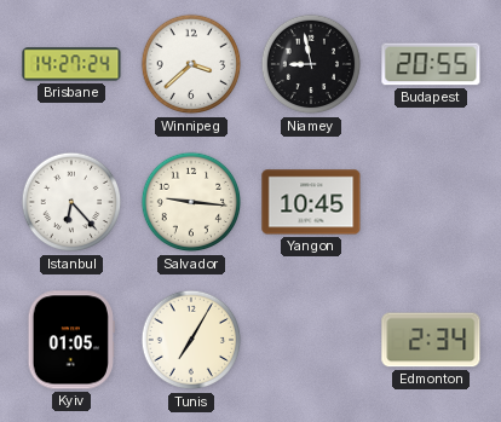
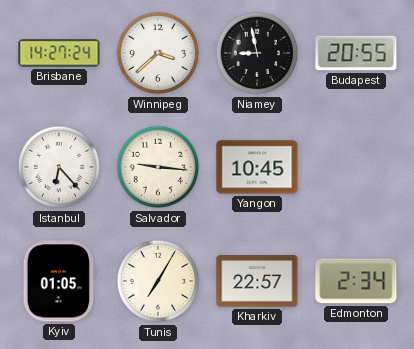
Kharkiv: none -> 22:57 (257, 281)
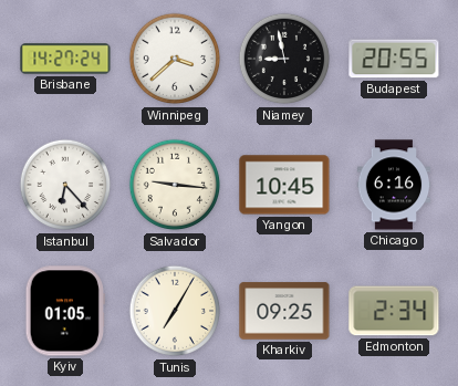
Chicago: none -> 6:16 (394, 185)
Kharkiv: 22:57 -> 09:25 (284, 311)
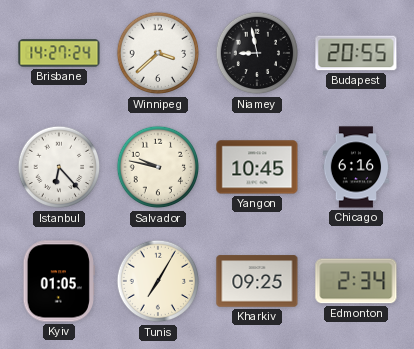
Salvador: 9:16 -> 9:47 (158, 167)
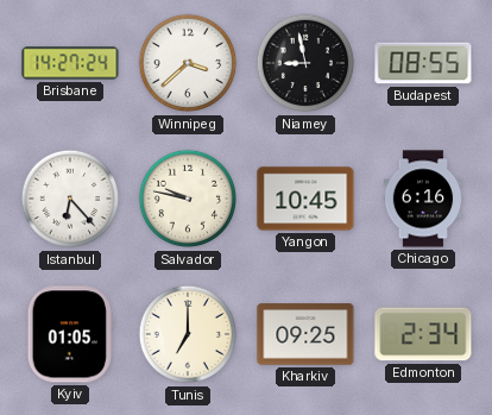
Budapest: 20:55 -> 08:55 (423, 63)
Tunis: 7:05 -> 7:00 (188, 334)
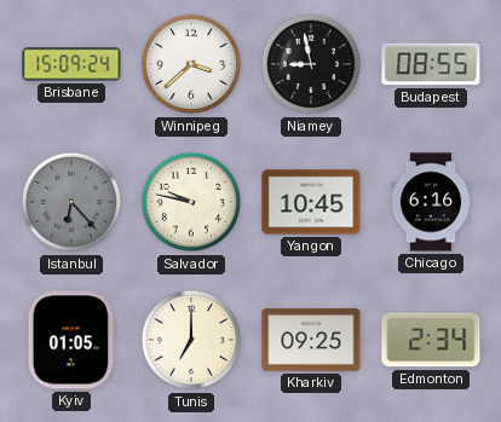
Brisbane: 14:27 -> 15:09 (71, 64)
Istanbul dial: white -> grey (71, 202)
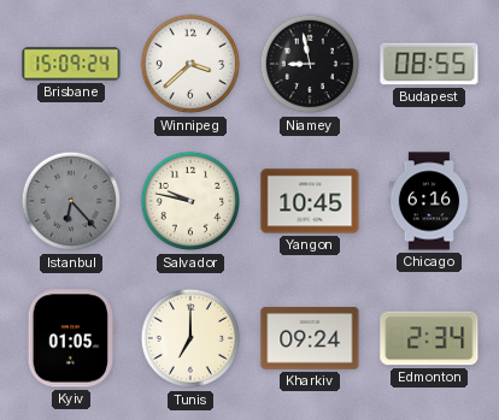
Kharkiv: 09:25 -> 09:24 (310, 338)
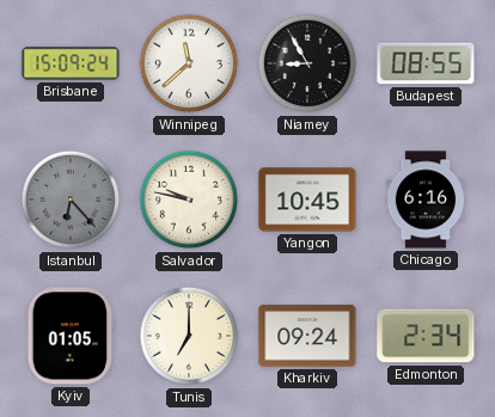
Winnipeg: 3:38 -> 11:38 (189, 63)
Niamey: 8:58 -> 8:55 (307, 63)
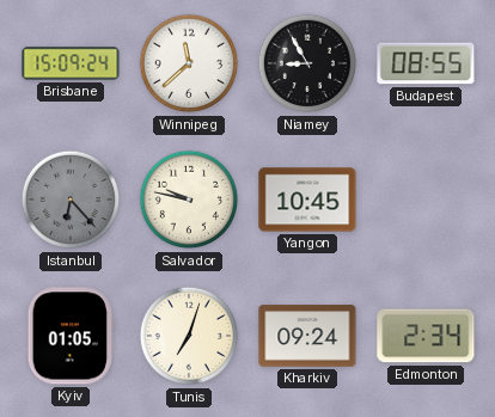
Chicago: 6:16 -> none (426, 200)
Tunis: 7:00 -> 7:03 (189, 336)
